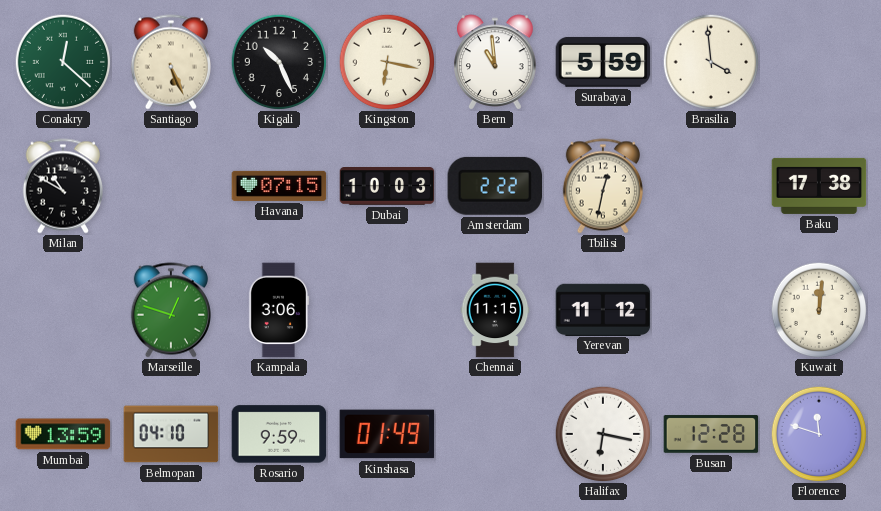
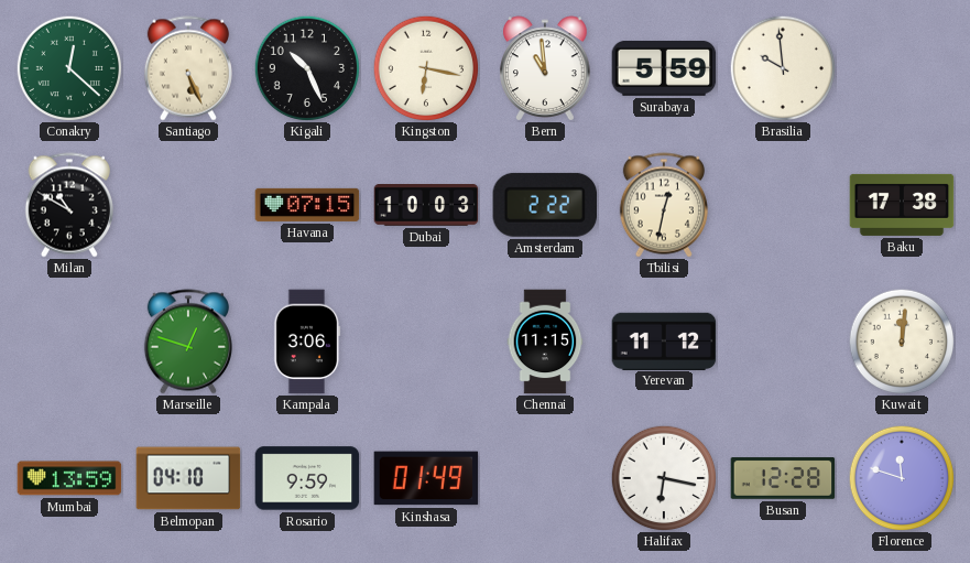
Brasilia: 3:59 -> 9:59 (783, 68)
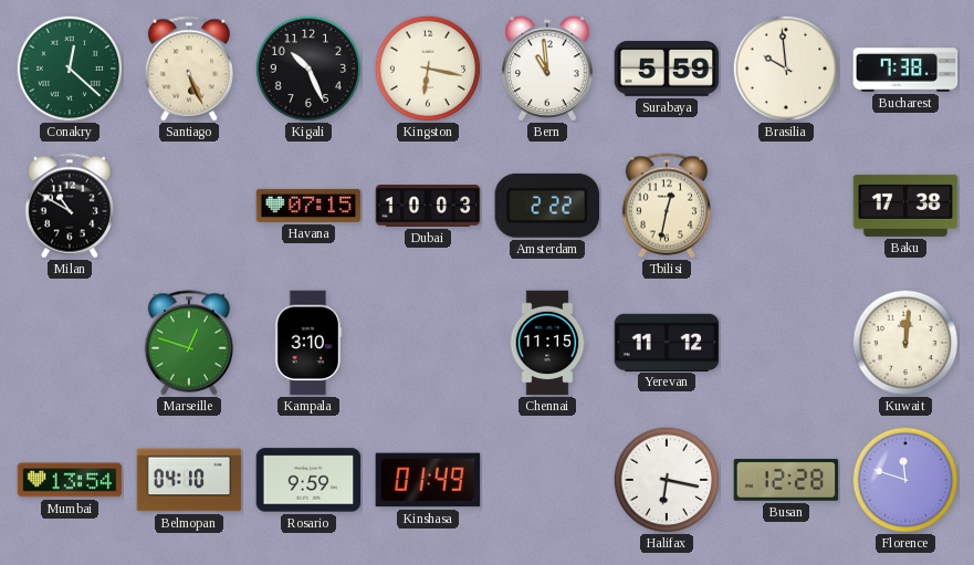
Bucharest: none -> 7:38 (905, 69)
Kampala: 3:06 -> 3:10 (308, 343)
Mumbai: 13:59 -> 13:54 (70, 480)
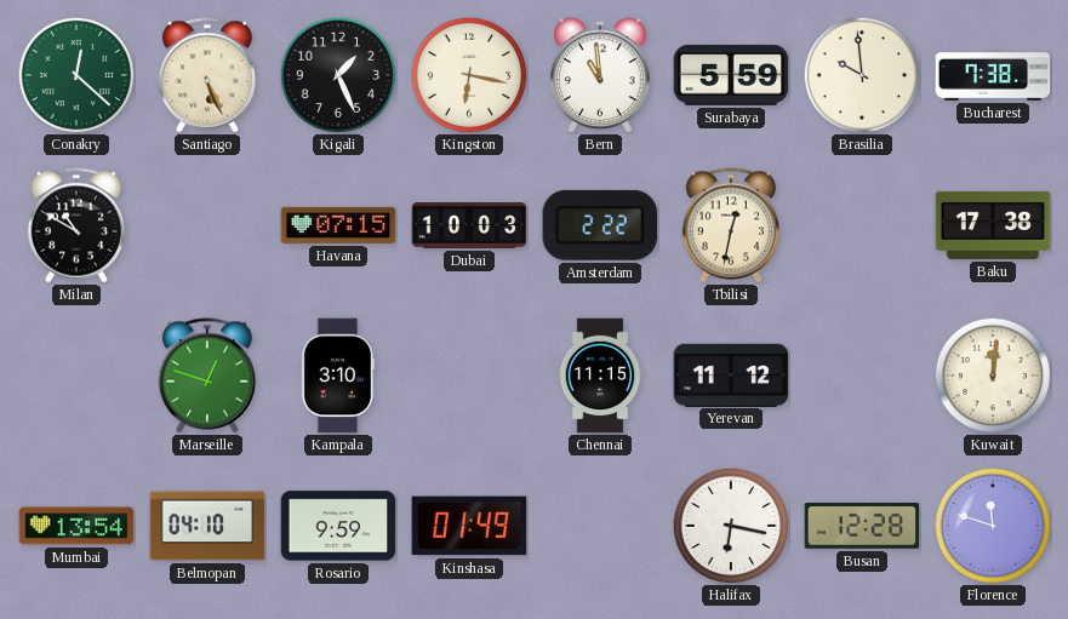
Kigali: 10:26 -> 1:26 (338, 75)
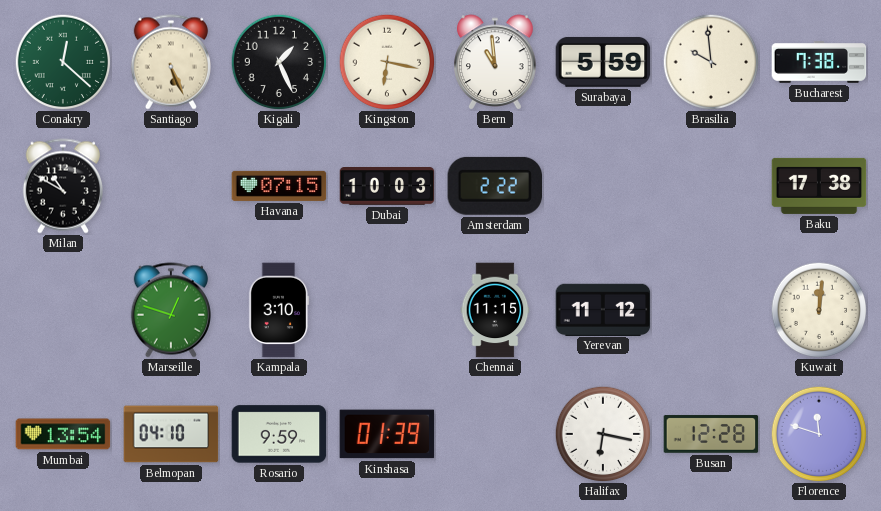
Tbilisi: 12:32 -> none (731, 225)
Kinshasa: 01:49 -> 01:39 (387, 434)
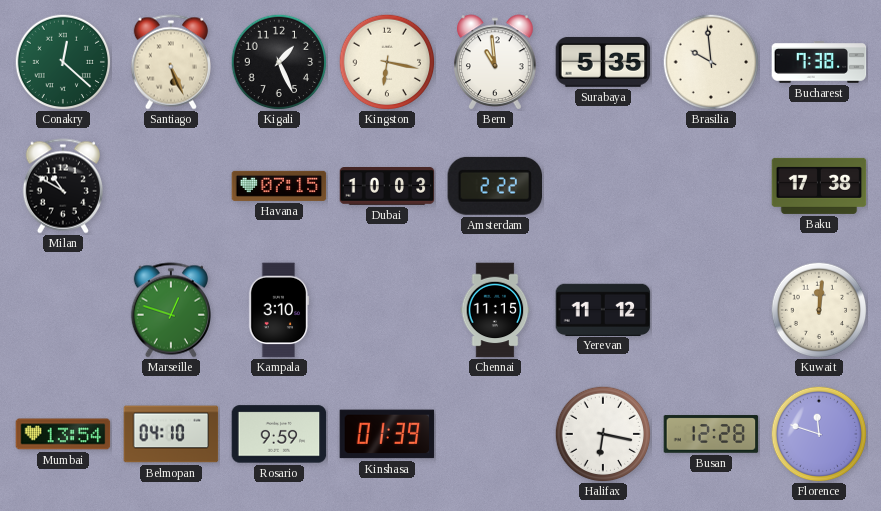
Surabaya: 5:59 -> 5:35 (603, 62)
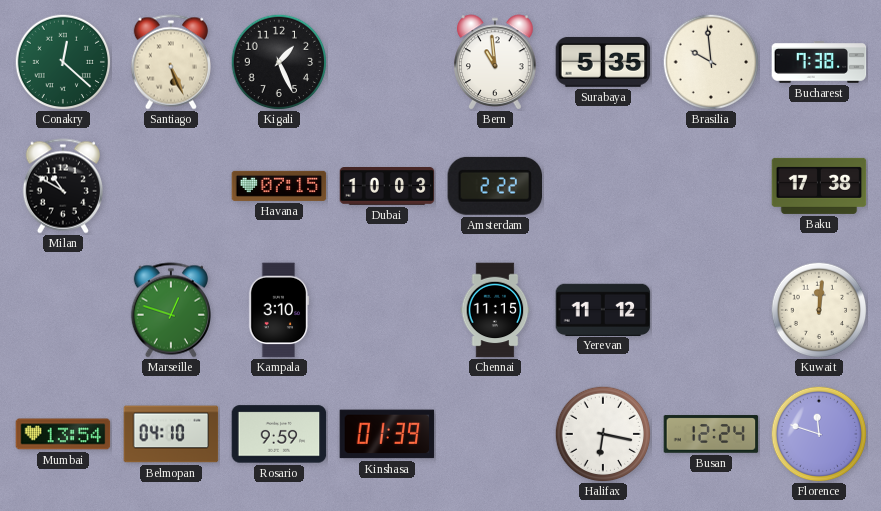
Kingston: 6:17 -> none (387, 62)
Busan: 12:28 -> 12:24 (711, 434)
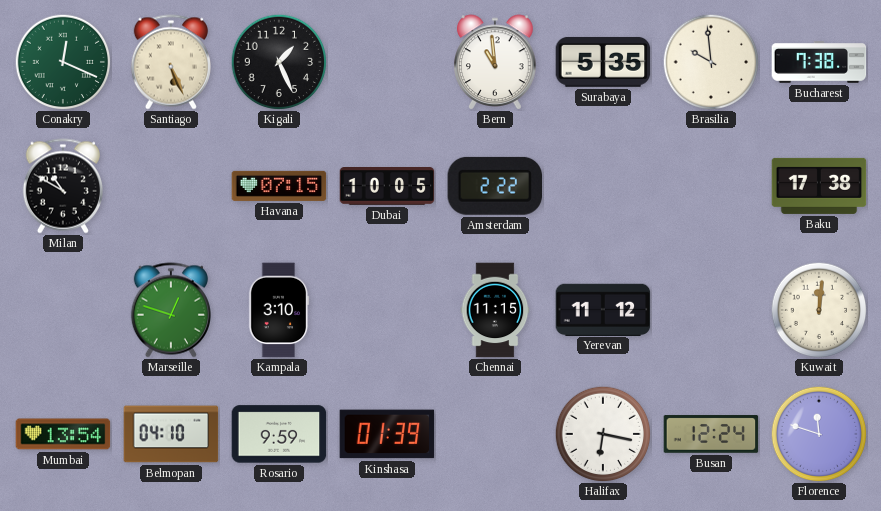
Conakry: 12:22 -> 12:19 (63, 62)
Dubai: 10:03 -> 10:05 (387, 186)
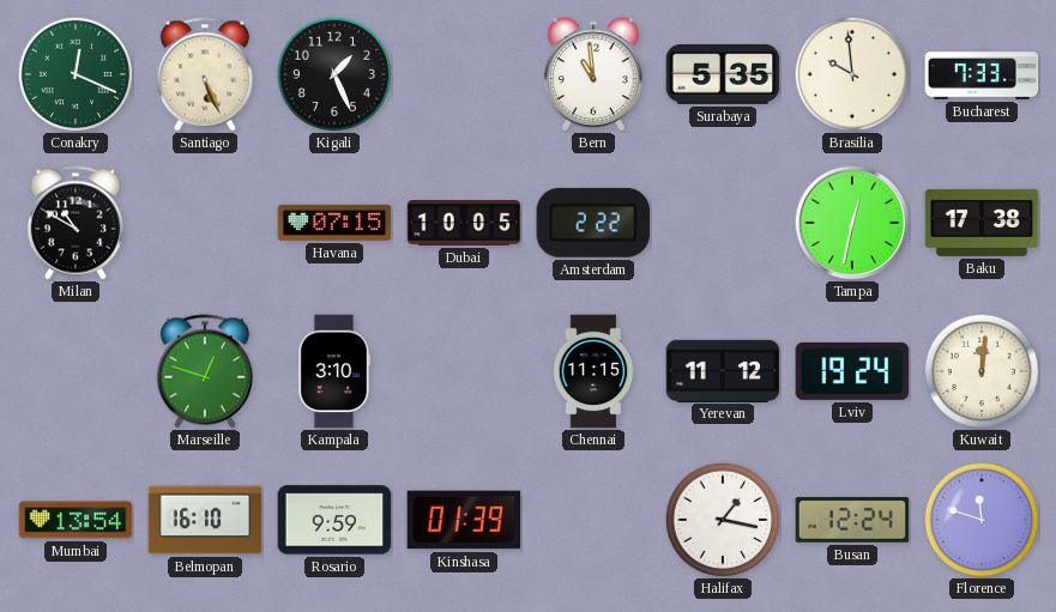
Bucharest: 7:38 -> 7:33 (982, 74)
Tampa: none -> 12:32 (852, 223)
Lviv: none -> 19:24 (852, 371)
Belmopan: 04:10 -> 16:10 (205, 520)
Halifax: 6:17 -> 1:17 (723, 520)
